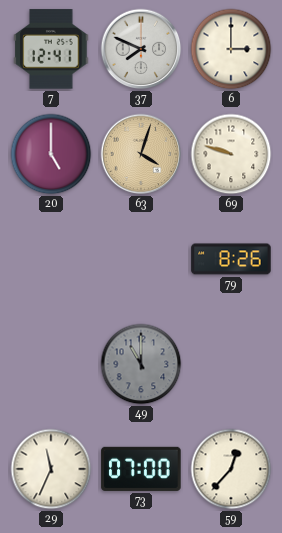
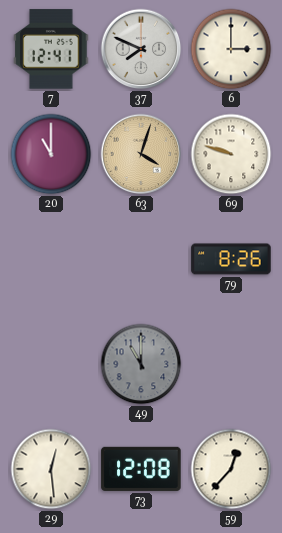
20: 5:00 -> 11:00 (51, 154)
29: 11:34 -> 12:29 (51, 469)
73: 07:00 -> 12:08 (141, 469)
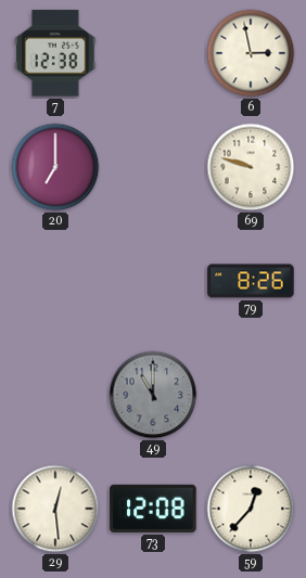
7: 12:41 -> 12:38 (55, 53)
37: 7:49 -> none (141, 49)
6: 3:00 -> 2:58 (251, 53)
20: 11:00 -> 7:00 (55, 167)
63: 4:03 -> none (141, 154)
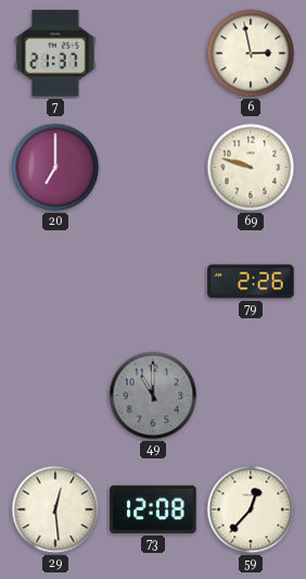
7: 12:38 -> 21:37 (55, 53)
79: 8:26 -> 2:26 (251, 281)
